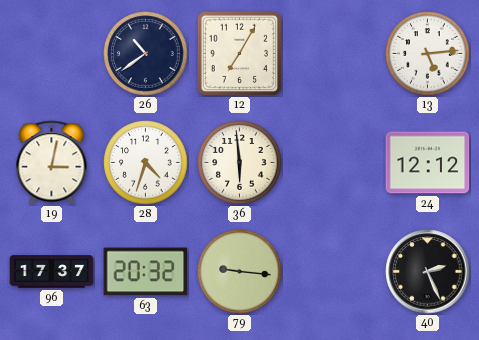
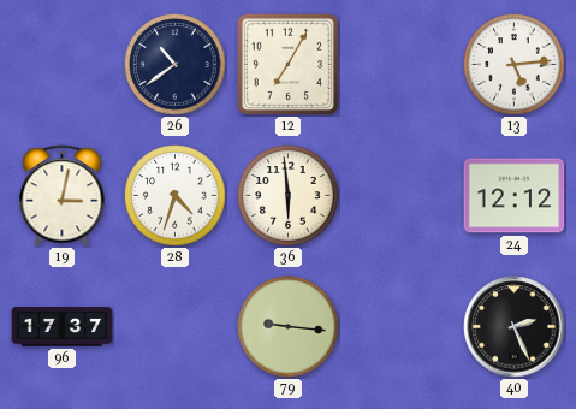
63: 20:32 -> none (146, 272)
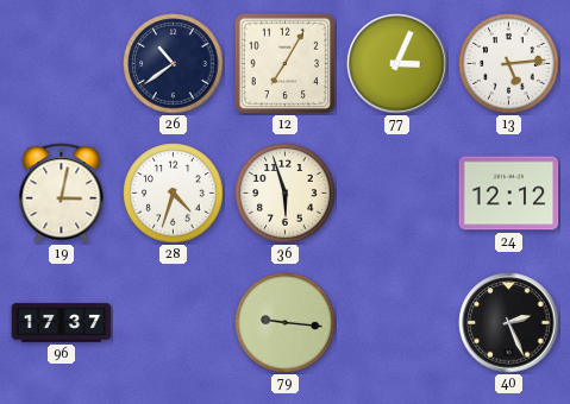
77: none -> 3:04 (397, 64)
36: 5:59 -> 5:57 (286, 194)
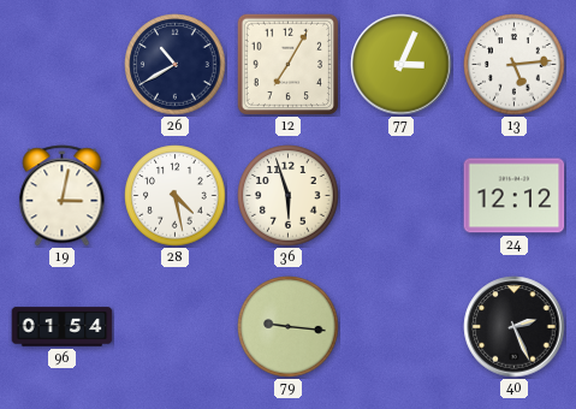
26: 10:39 -> 10:40 (176, 65)
28: 4:33 -> 4:28 (176, 196)
96: 17:37 -> 01:54 (63, 327)
